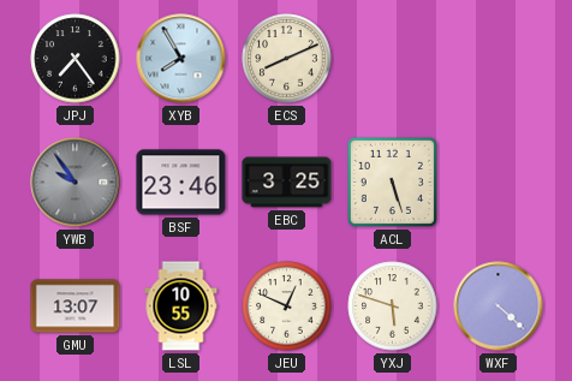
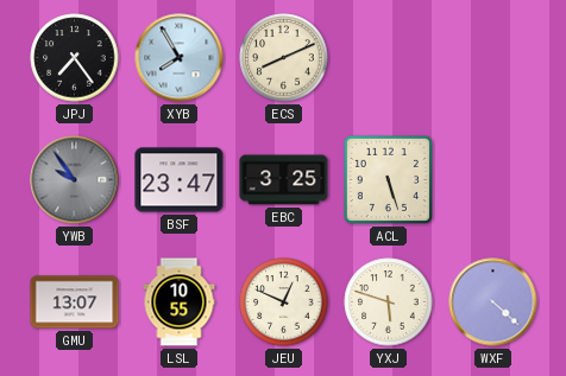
BSF: 23:46 -> 23:47 (180, 180)
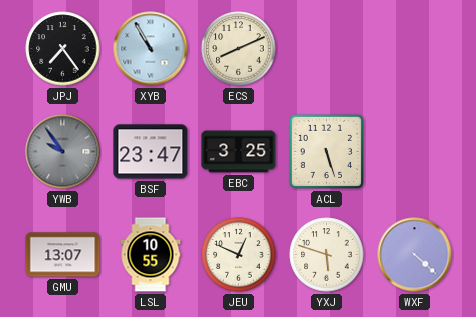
XYB: 7:55 -> 10:55 (151, 49)
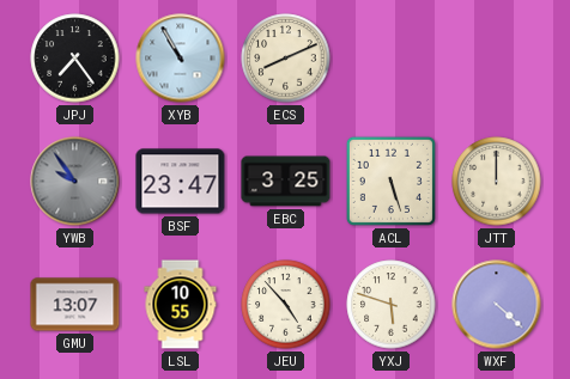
JTT: none -> 12:00 (497, 182)
JEU: 12:49 -> 4:53 (286, 305)
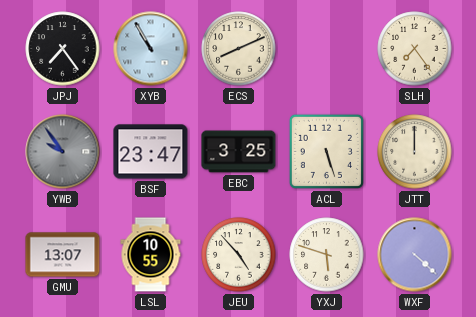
SLH: none -> 7:24 (415, 49)
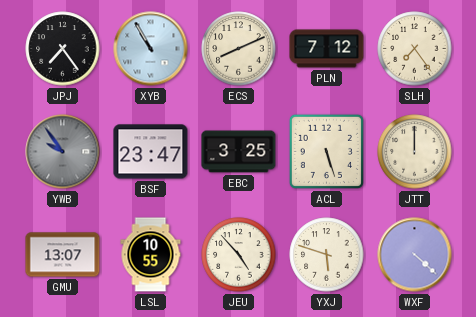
PLN: none -> 7:12 (327, 49)
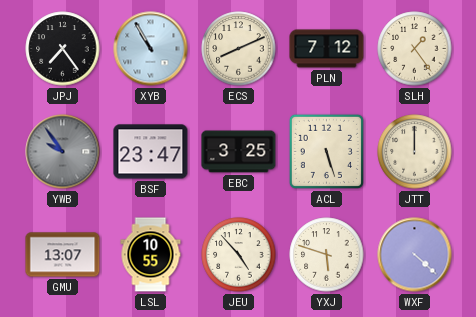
SLH: 7:24 -> 1:24 (415, 49)
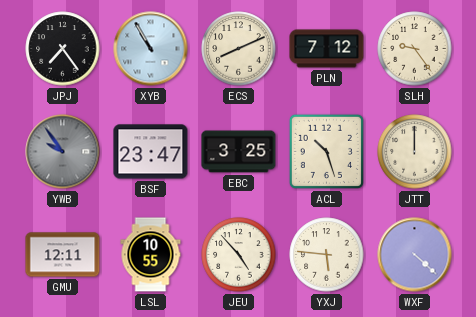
SLH: 1:24 -> 9:24 (415, 49)
ACL: 5:27 -> 10:27 (326, 151)
GMU: 13:07 -> 12:11 (63, 255)
YXJ: 5:48 -> 5:46 (327, 255)
